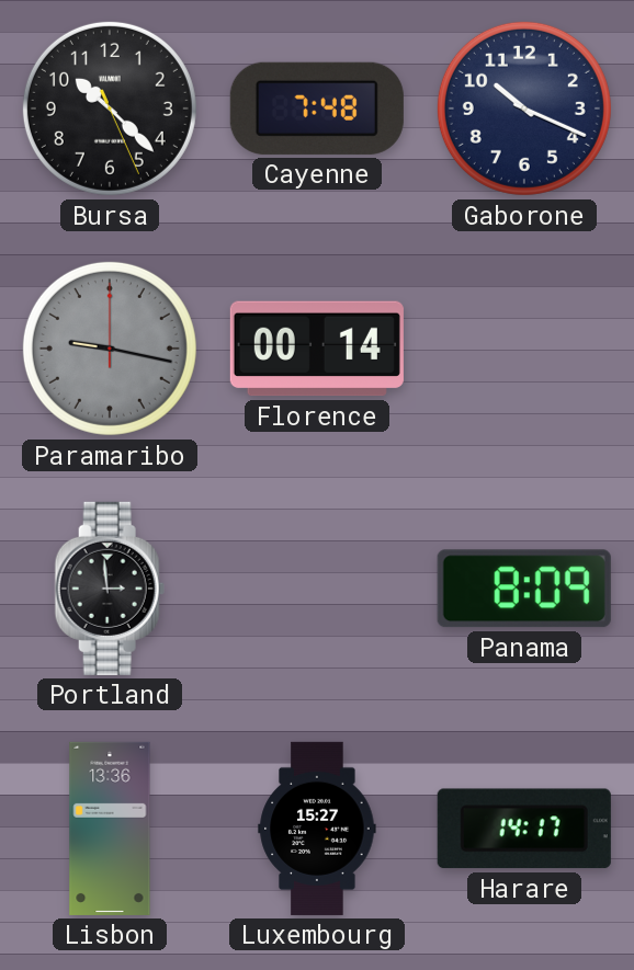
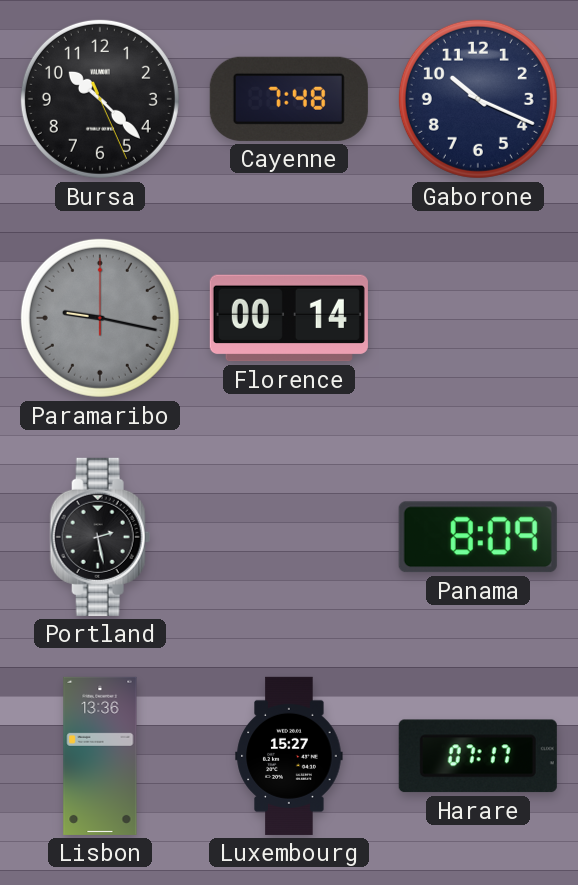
Portland: 2:59 -> 2:28 (100, 537)
Harare: 14:17 -> 07:17 (478, 756)
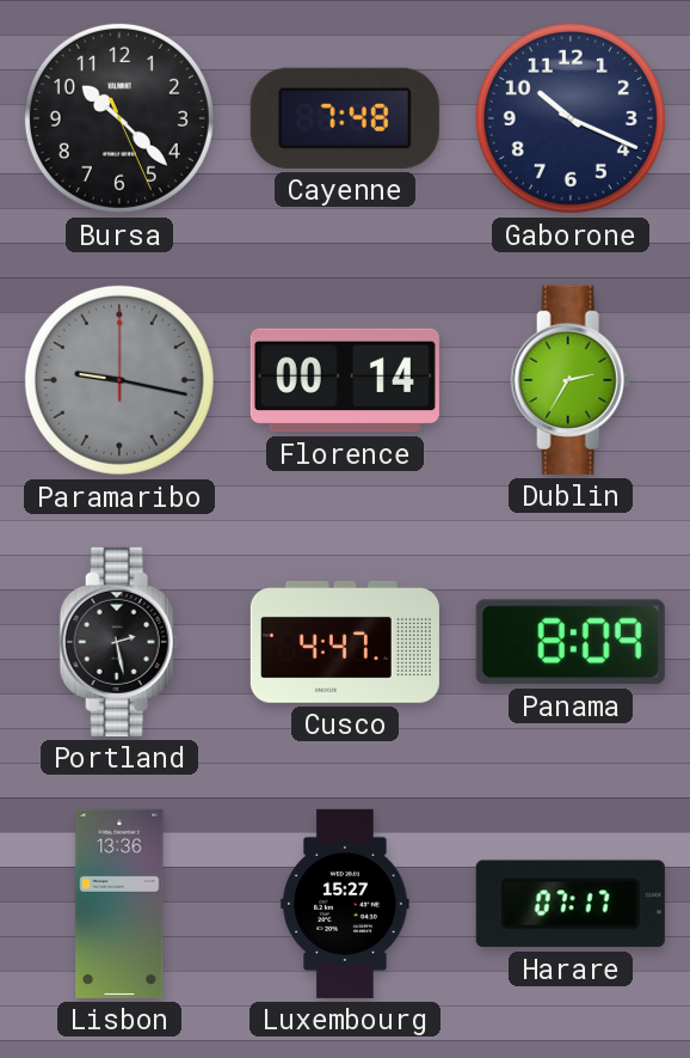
Dublin: none -> 2:35 (571, 380)
Cusco: none -> 4:47 (345, 642)
